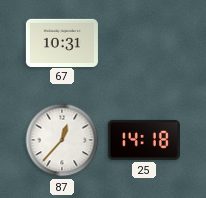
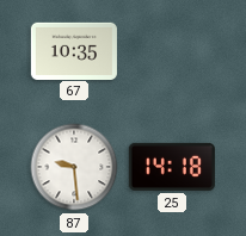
67: 10:31 -> 10:35 (74, 50)
87: 12:37 -> 9:29 (74, 167)
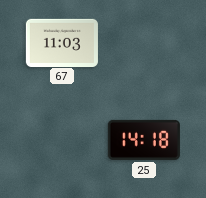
67: 10:35 -> 11:03 (62, 42)
87: 9:29 -> none (74, 167)
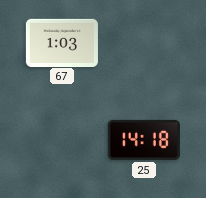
67: 11:03 -> 1:03 (62, 42)
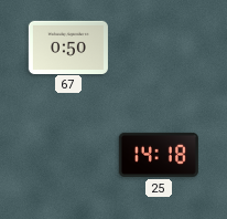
67: 1:03 -> 0:50 (68, 46)
